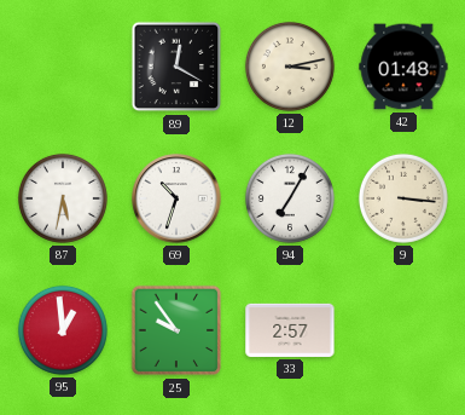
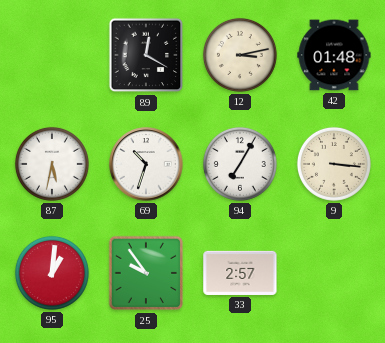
95: 12:59 -> 1:01 (52, 273)
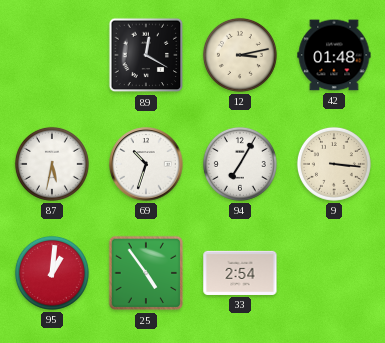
25: 9:54 -> 4:54 (146, 273)
33: 2:57 -> 2:54 (240, 273)
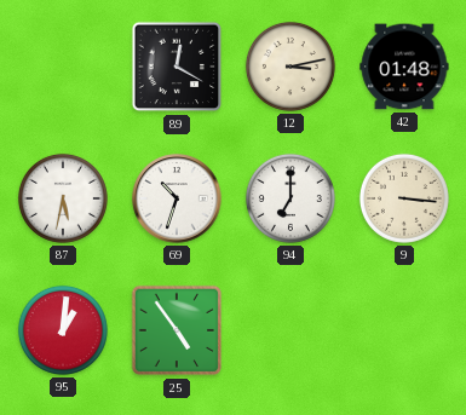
94: 7:05 -> 7:00 (290, 198)
33: 2:54 -> none (240, 273)
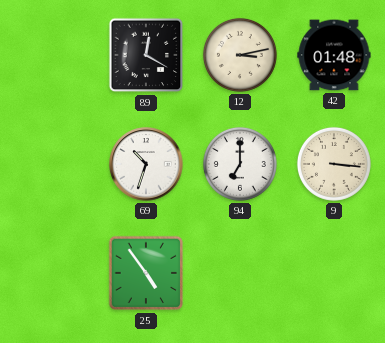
87: 5:32 -> none (63, 198)
95: 1:01 -> none (63, 330)
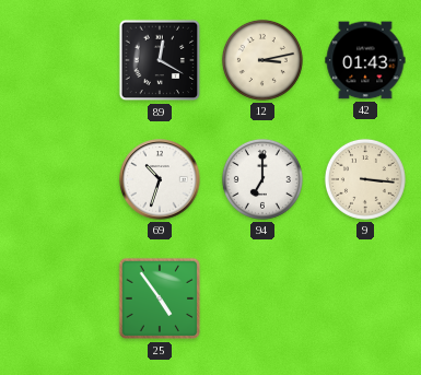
42: 01:48 -> 01:43 (365, 60)
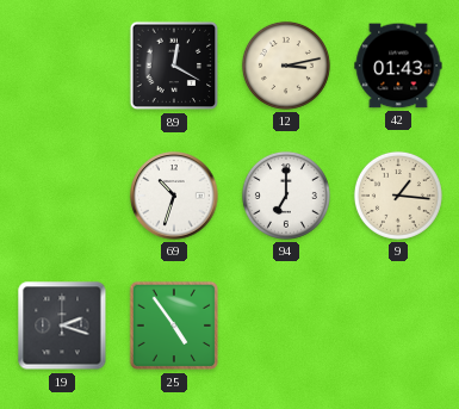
9: 3:16 -> 1:16 (398, 196)
19: none -> 2:18 (62, 326)
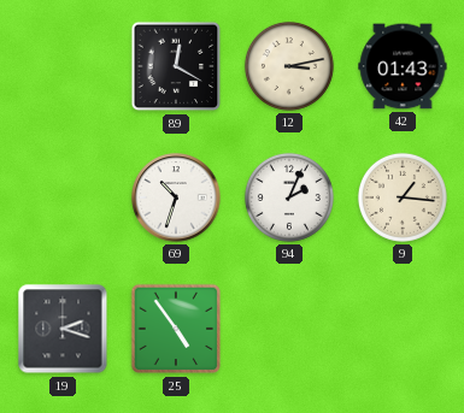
94: 7:00 -> 2:04 (289, 197)
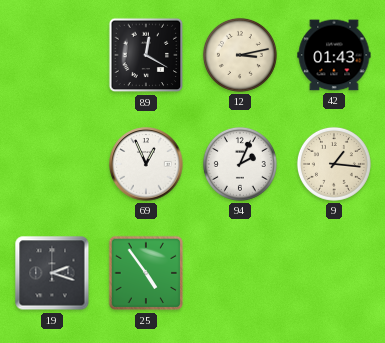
69: 10:33 -> 12:56 (146, 164)
